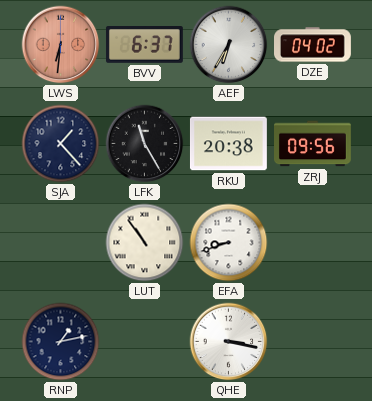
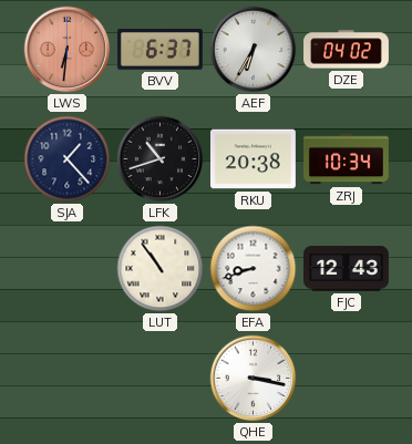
LFK: 11:25 -> 10:42 (161, 159)
ZRJ: 09:56 -> 10:34 (347, 159)
FJC: none -> 12:43 (347, 269)
RNP: 1:13 -> none (61, 342)
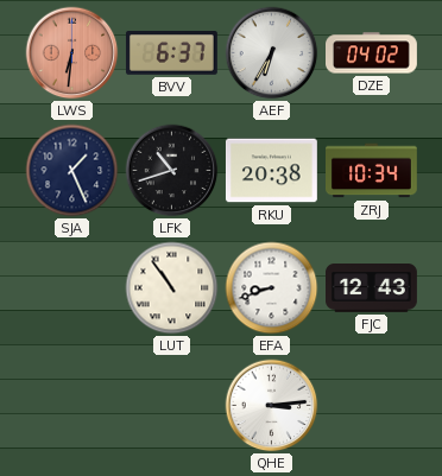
SJA: 1:23 -> 1:26 (72, 171)
QHE: 3:17 -> 3:14 (272, 406)
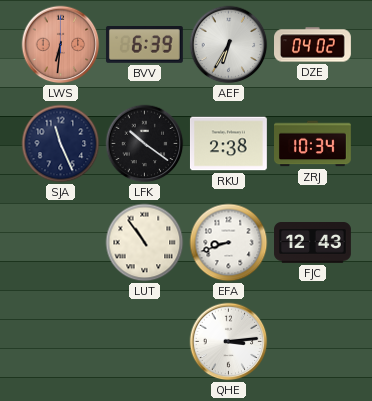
BVV: 6:37 -> 6:39 (144, 45)
SJA: 1:26 -> 11:26 (61, 144)
LFK: 10:42 -> 10:21 (145, 144)
RKU: 20:38 -> 2:38 (228, 144)
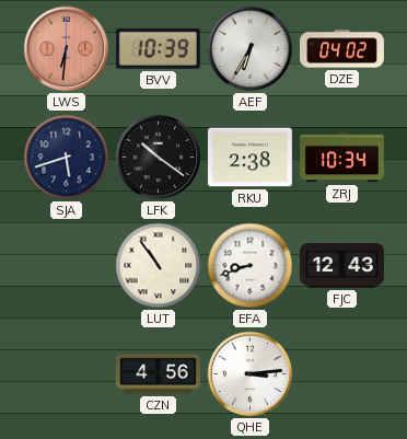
BVV: 6:39 -> 10:39 (158, 49)
SJA: 11:26 -> 5:42 (67, 158)
CZN: none -> 4:56 (159, 374)
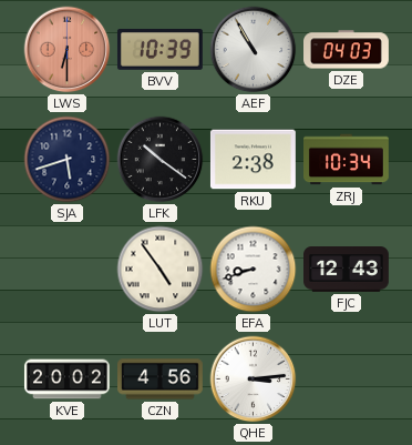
LWS: 6:31 -> 6:30 (68, 50)
AEF: 6:35 -> 10:55 (254, 50)
DZE: 04:02 -> 04:03 (347, 50)
LUT: 10:54 -> 4:54 (161, 270)
KVE: none -> 20:02 (66, 380)
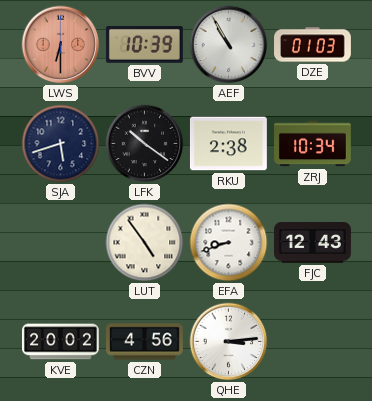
DZE: 04:03 -> 01:03 (313, 45)
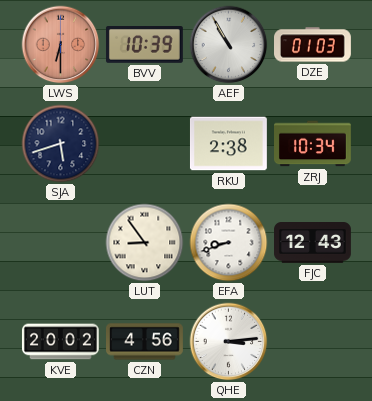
LFK: 10:21 -> none (145, 144)
LUT: 4:54 -> 8:54 (145, 243)
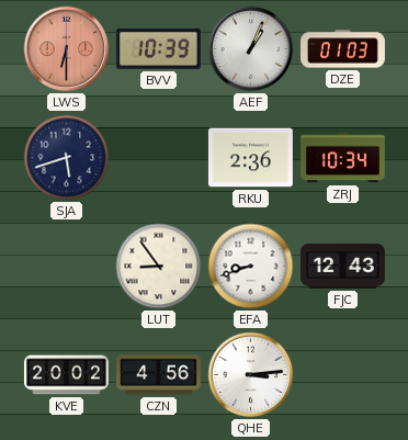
AEF: 10:55 -> 1:04 (251, 49)
RKU: 2:38 -> 2:36 (250, 158)
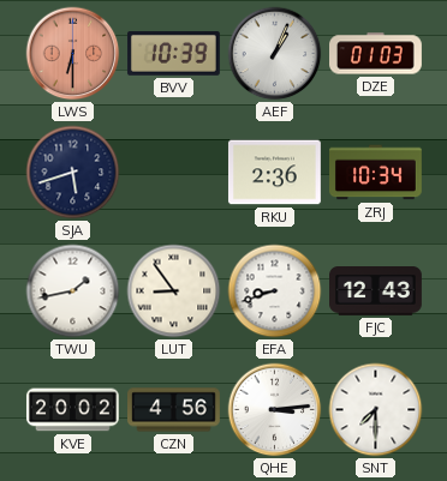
TWU: none -> 1:43 (73, 291)
SNT: none -> 7:30 (376, 410)
